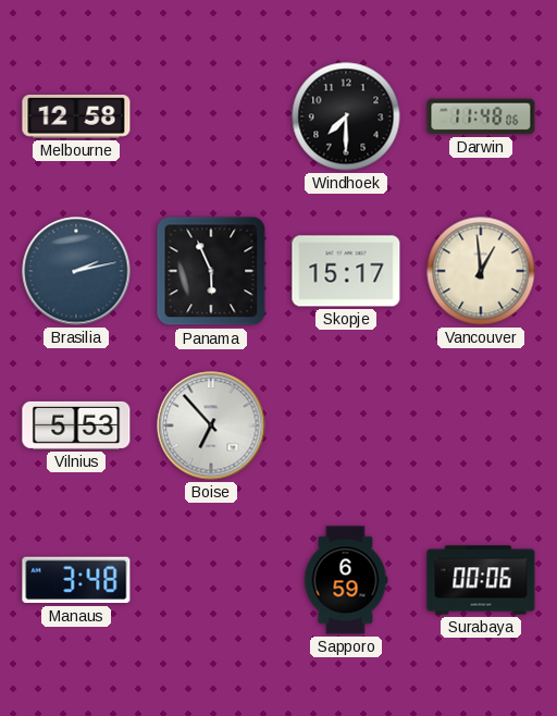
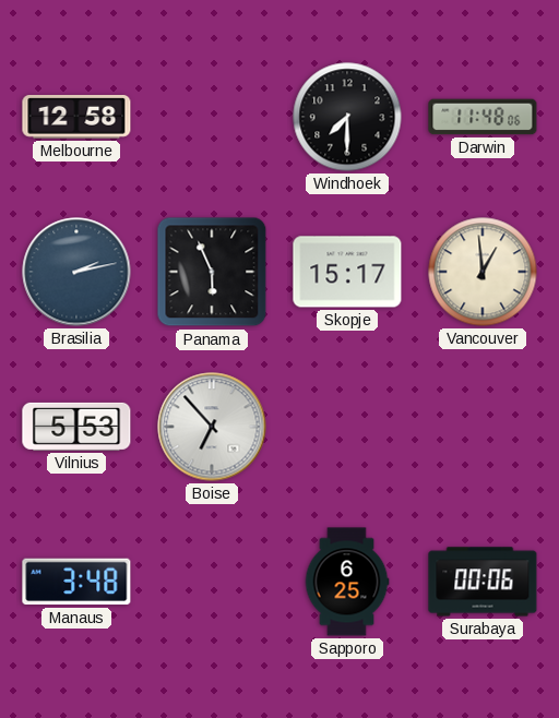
Sapporo: 6:59 -> 6:25 (347, 582)
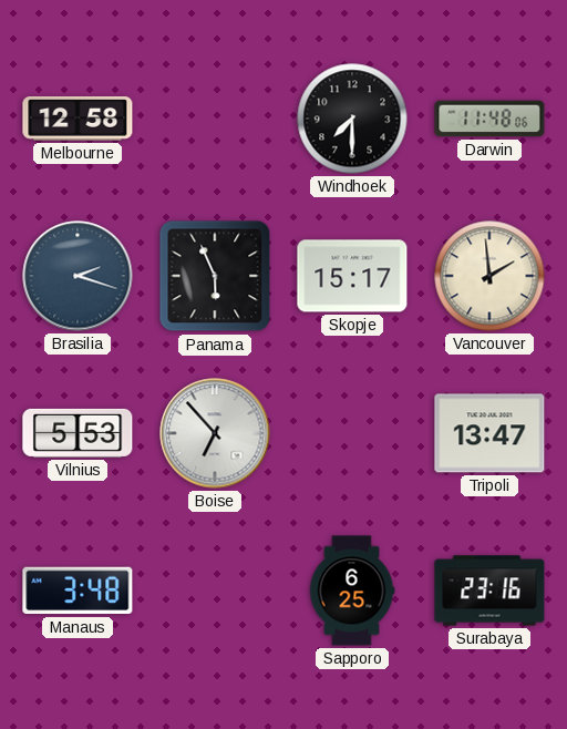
Brasilia: 2:13 -> 2:18 (78, 276)
Vancouver: 12:59 -> 1:59 (489, 276)
Tripoli: none -> 13:47 (489, 433)
Surabaya: 00:06 -> 23:16 (489, 591)
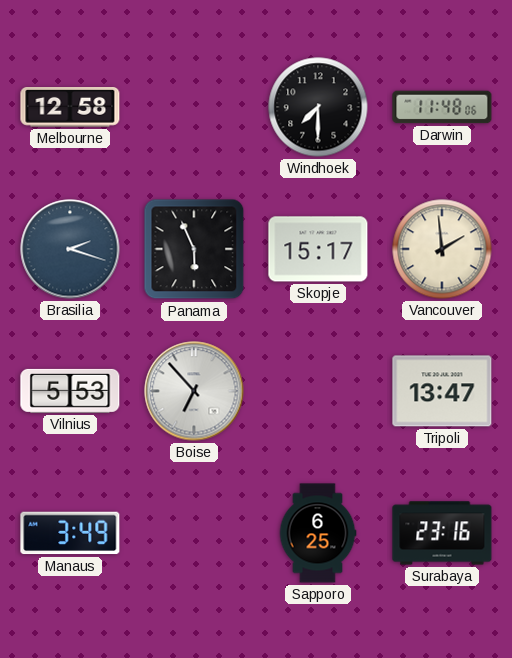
Manaus: 3:48 -> 3:49 (70, 533)
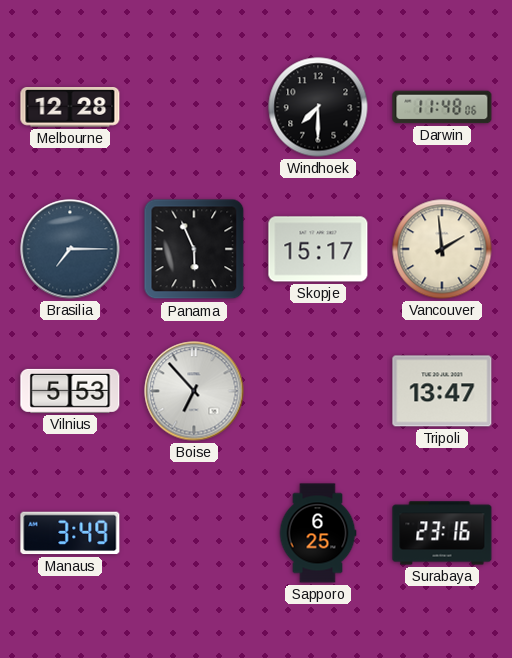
Melbourne: 12:58 -> 12:28 (70, 108)
Brasilia: 2:18 -> 7:15 (70, 249)
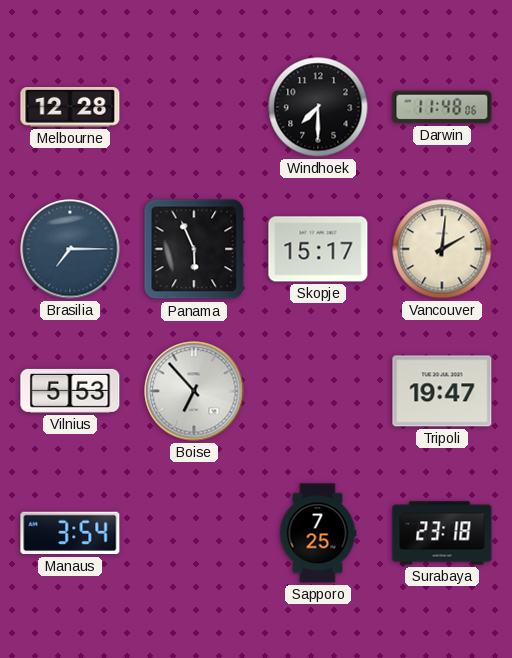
Vancouver: 1:59 -> 2:01 (442, 249)
Tripoli: 13:47 -> 19:47 (442, 391)
Manaus: 3:49 -> 3:54 (70, 533)
Sapporo: 6:25 -> 7:25 (318, 533)
Surabaya: 23:16 -> 23:18 (442, 533)
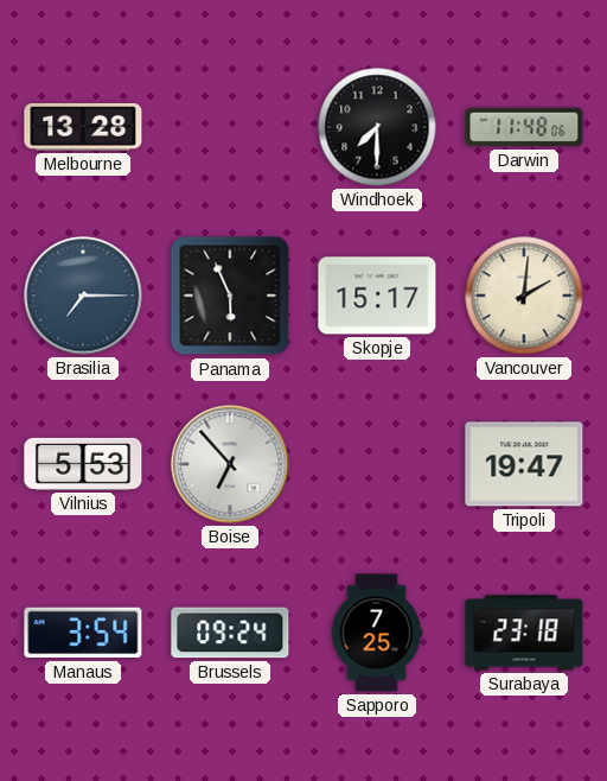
Melbourne: 12:28 -> 13:28 (83, 128)
Brussels: none -> 09:24 (230, 633)
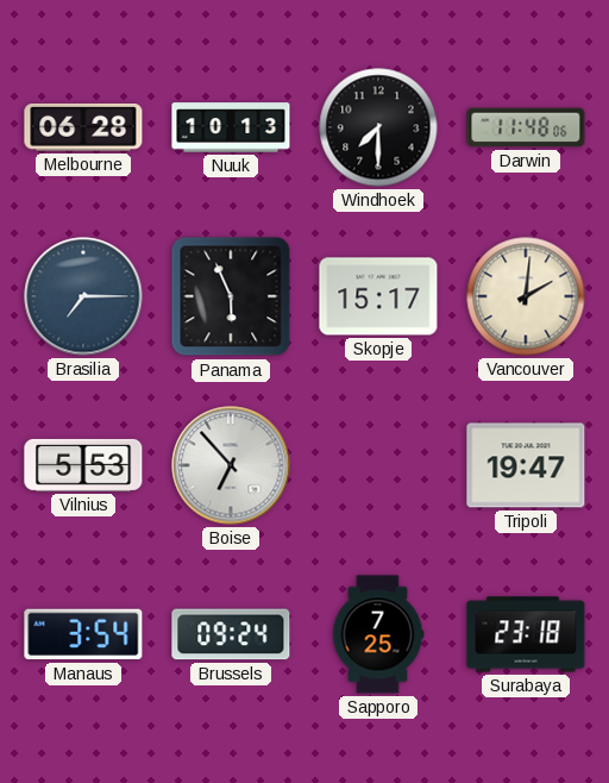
Melbourne: 13:28 -> 06:28 (83, 129)
Nuuk: none -> 10:13 (231, 127)
